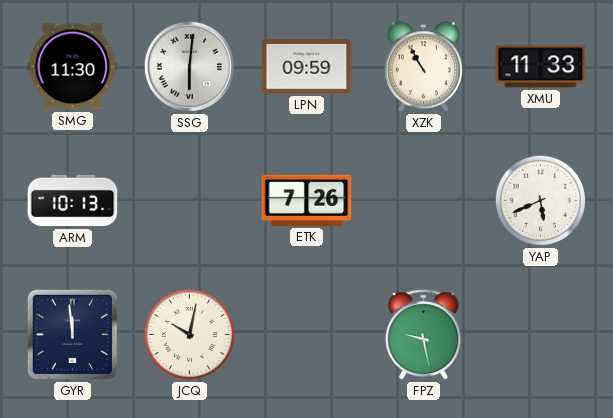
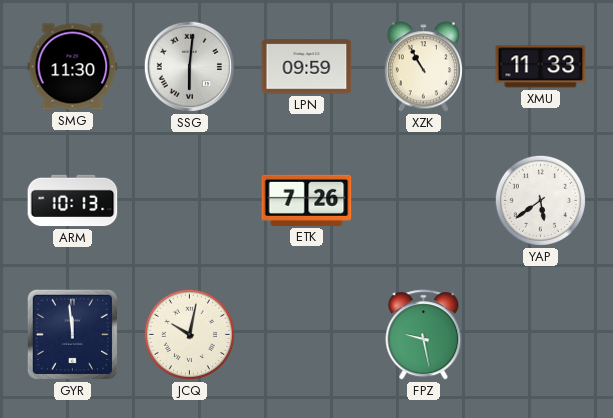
YAP: 5:41 -> 5:39 (540, 200)
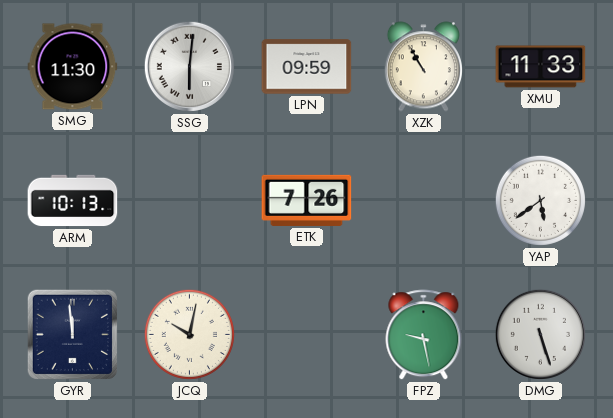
DMG: none -> 5:27 (540, 334)
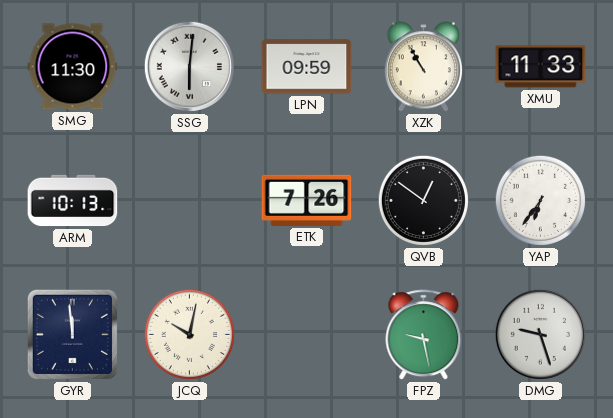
QVB: none -> 12:51 (423, 200)
YAP: 5:39 -> 6:36 (540, 200)
DMG: 5:27 -> 9:27 (540, 334)
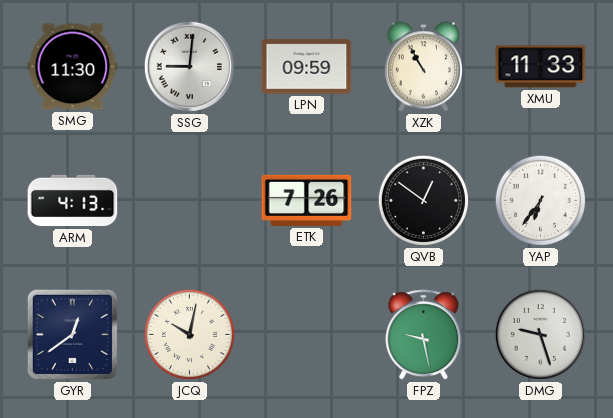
SSG: 6:01 -> 9:01 (189, 66)
ARM: 10:13 -> 4:13 (73, 201)
GYR: 11:59 -> 12:39 (72, 334)
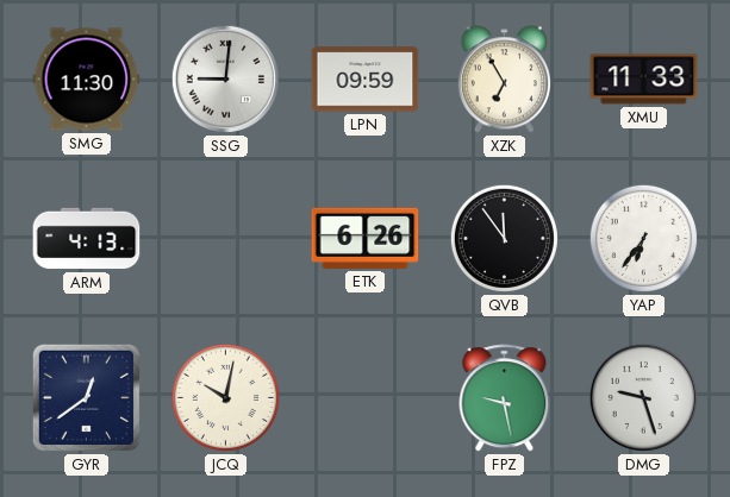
XZK: 10:55 -> 6:55 (504, 80)
ETK: 7:26 -> 6:26 (366, 238)
QVB: 12:51 -> 11:54 (504, 238)
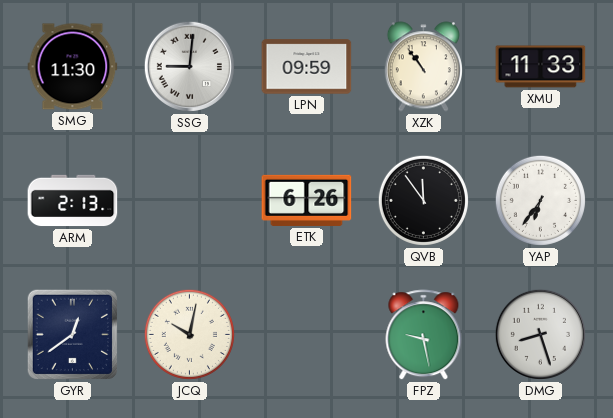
XZK: 6:55 -> 10:54 (423, 67)
ARM: 4:13 -> 2:13 (73, 201)
DMG: 9:27 -> 8:27 (540, 334)
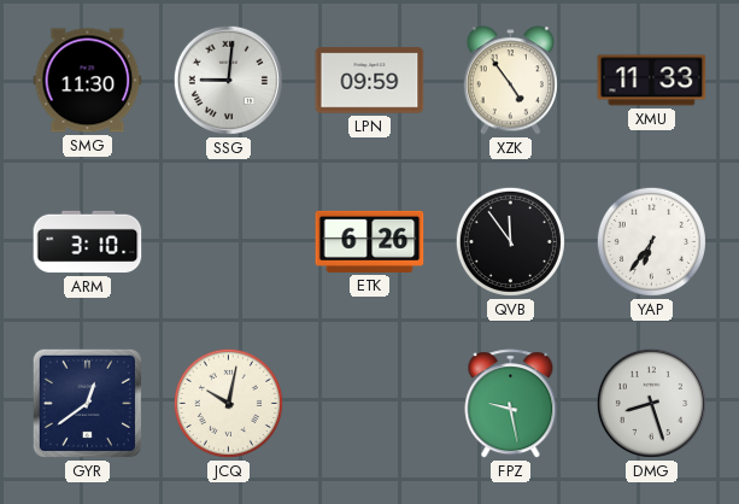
XZK: 10:54 -> 4:54 (510, 81)
ARM: 2:13 -> 3:10 (88, 242)
